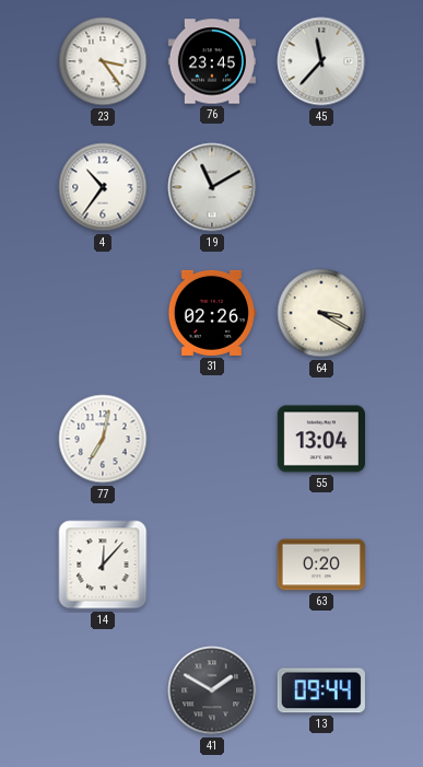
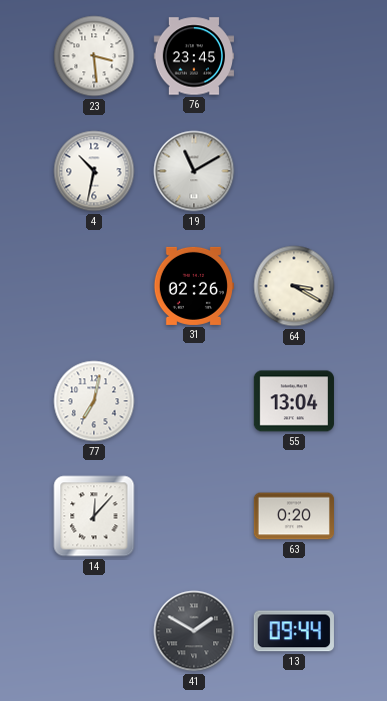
23: 3:24 -> 3:29 (94, 56)
45: 11:37 -> none (321, 61)
4: 10:36 -> 10:32 (94, 171)
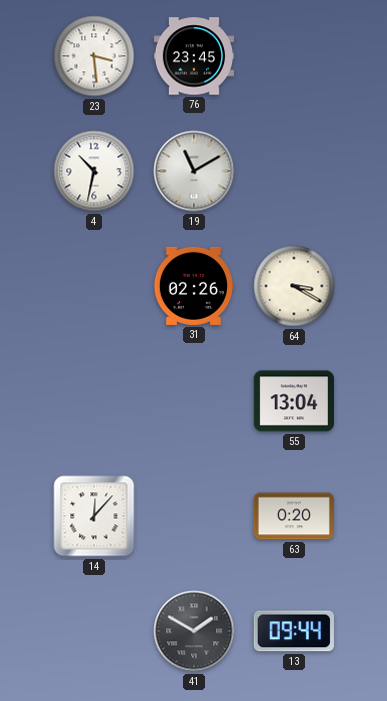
77: 7:02 -> none (94, 401)
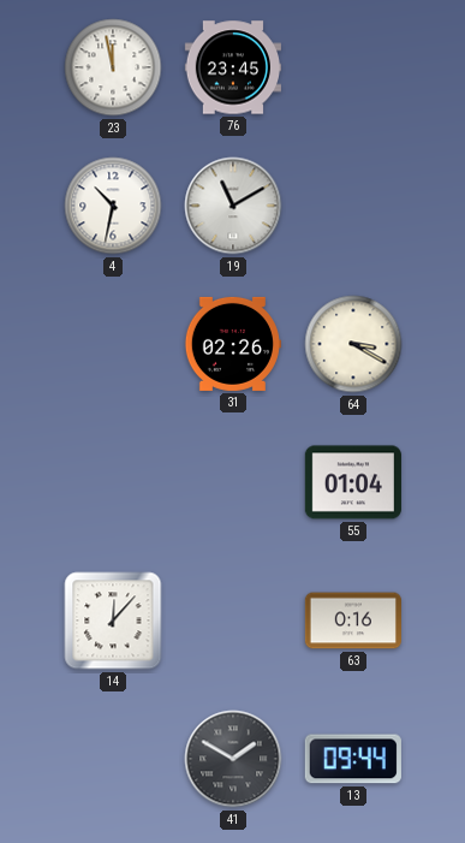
23: 3:29 -> 11:58 (113, 67)
55: 13:04 -> 01:04 (353, 482)
63: 0:20 -> 0:16 (352, 621)
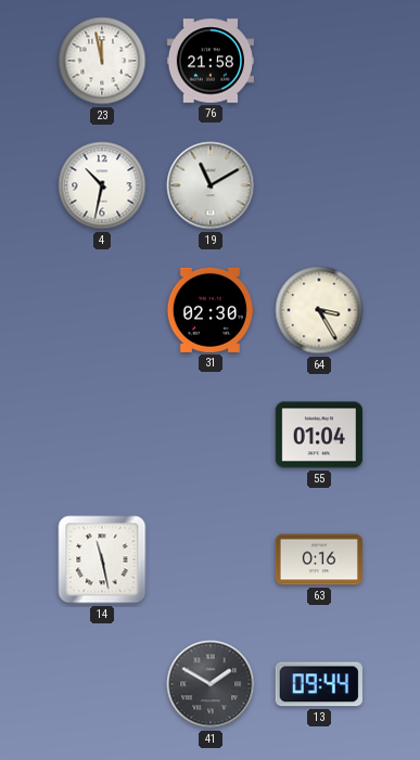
76: 23:45 -> 21:58 (209, 61)
31: 02:26 -> 02:30 (209, 310)
64: 3:20 -> 3:25 (319, 310)
14: 12:07 -> 11:28 (102, 559)
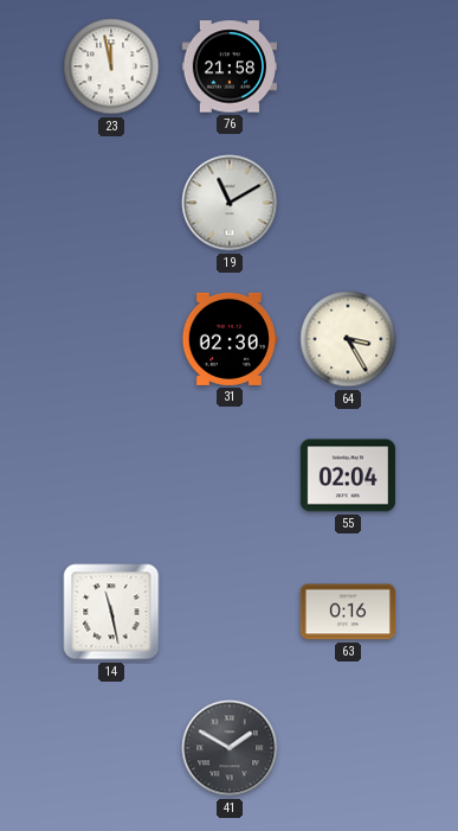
4: 10:32 -> none (102, 185)
55: 01:04 -> 02:04 (348, 475)
13: 09:44 -> none (319, 684)
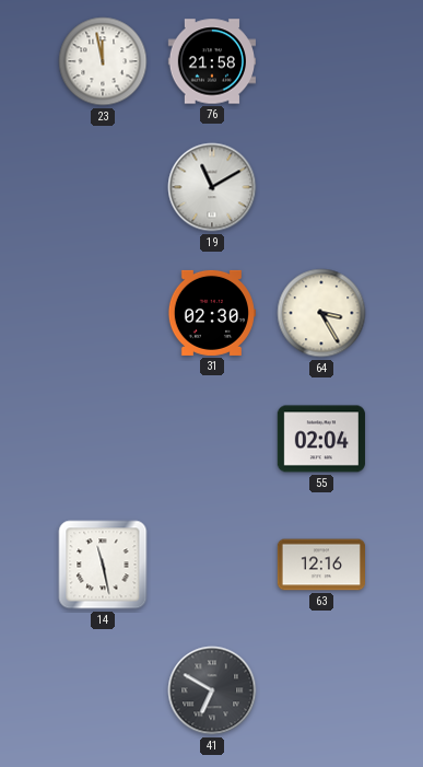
63: 0:16 -> 12:16 (320, 565)
41: 1:50 -> 6:50 (212, 690)
